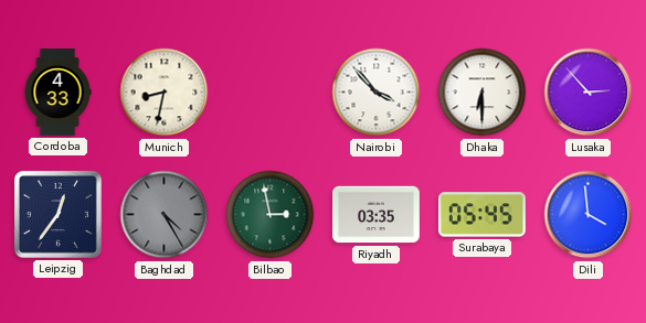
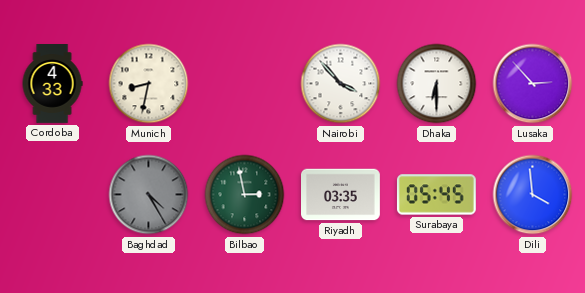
Leipzig: 12:36 -> none (57, 214)
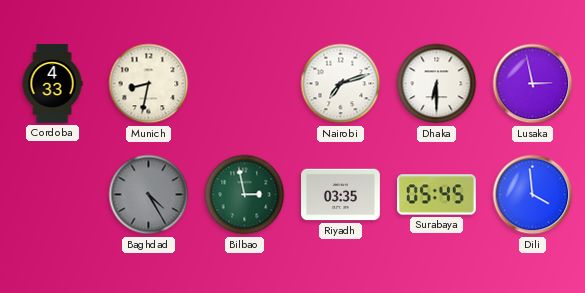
Nairobi: 3:53 -> 7:12 (341, 84)
Lusaka: 2:53 -> 2:58 (533, 84)
